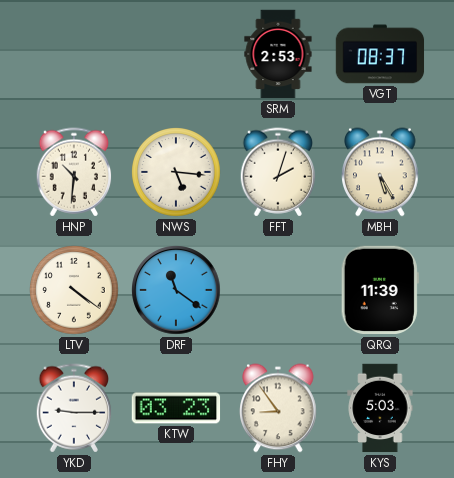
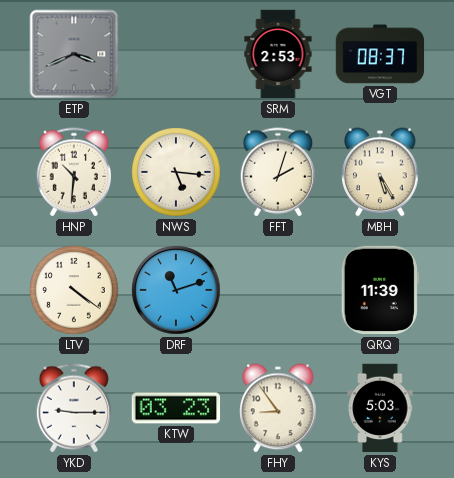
ETP: none -> 3:41 (74, 54)
DRF: 11:21 -> 11:12 (176, 290)
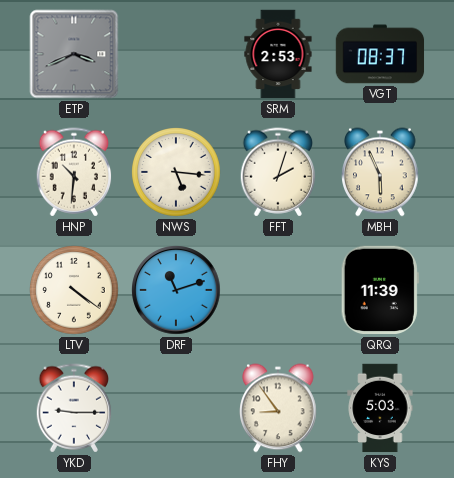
MBH: 5:25 -> 5:56 (380, 172)
KTW: 03:23 -> none (176, 408)
